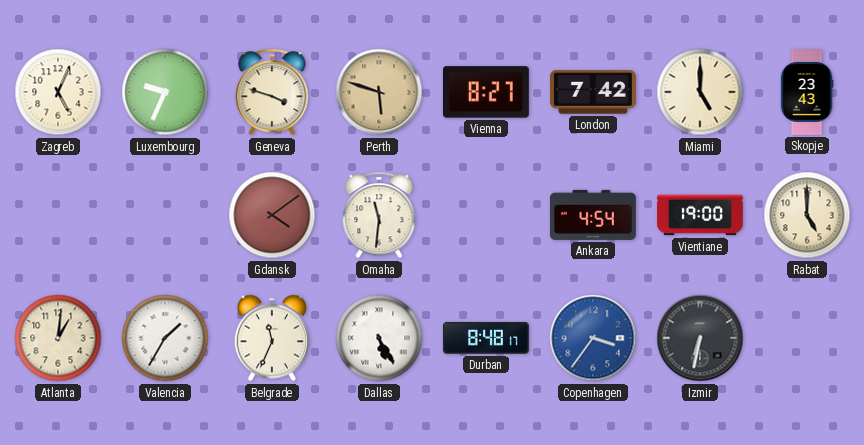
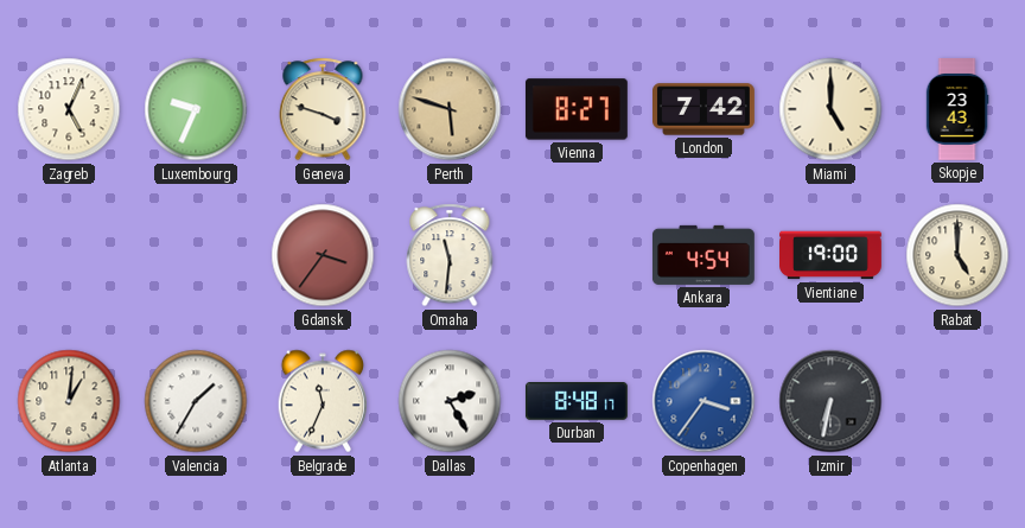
Gdansk: 4:09 -> 3:36 (323, 255)
Dallas: 5:25 -> 2:25 (450, 401)
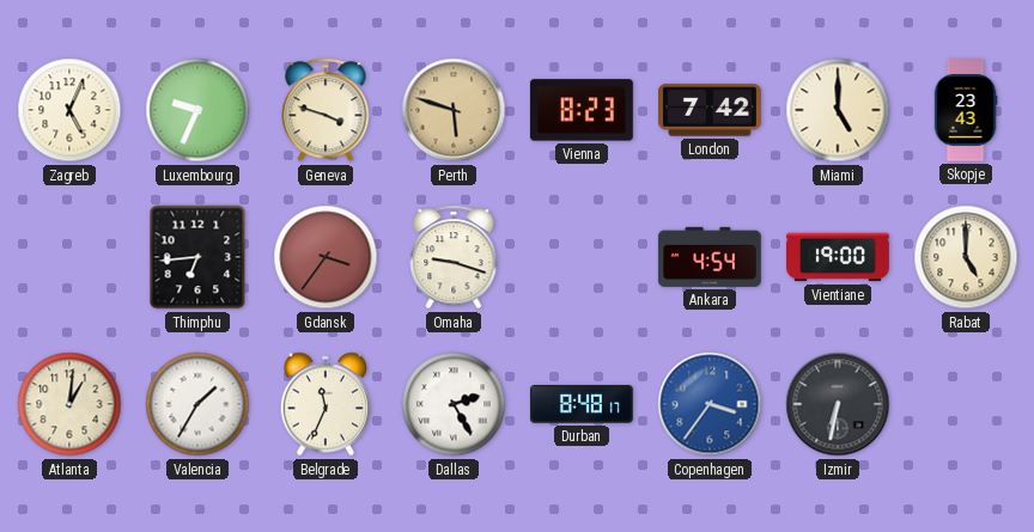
Vienna: 8:27 -> 8:23 (582, 110)
Thimphu: none -> 6:44 (197, 257)
Omaha: 11:31 -> 9:18 (454, 257)
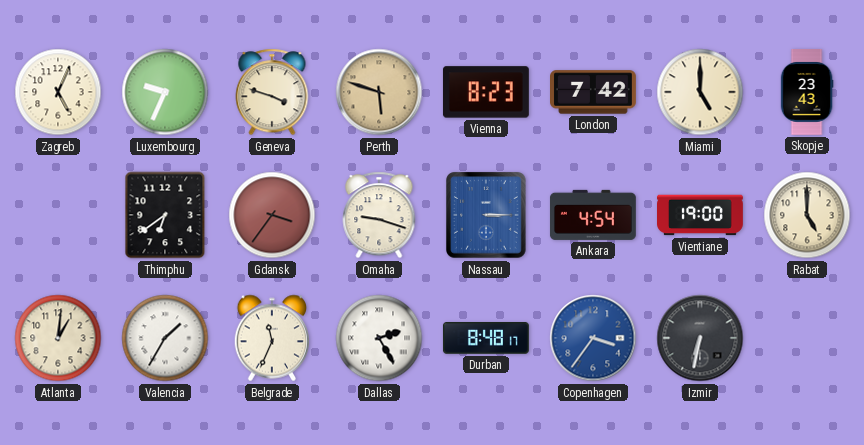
Thimphu: 6:44 -> 6:39 (165, 215)
Nassau: none -> 3:15 (487, 216)
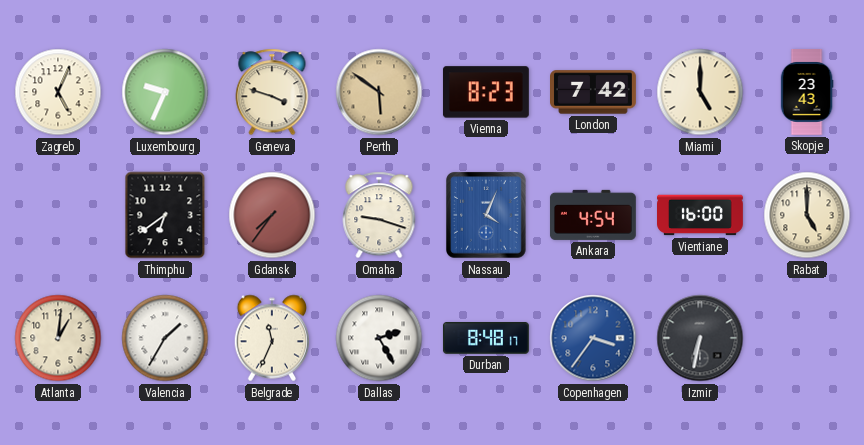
Perth: 5:48 -> 5:51 (379, 92)
Gdansk: 3:36 -> 7:36 (272, 215)
Nassau: 3:15 -> 4:04 (487, 216)
Vientiane: 19:00 -> 16:00 (701, 215)
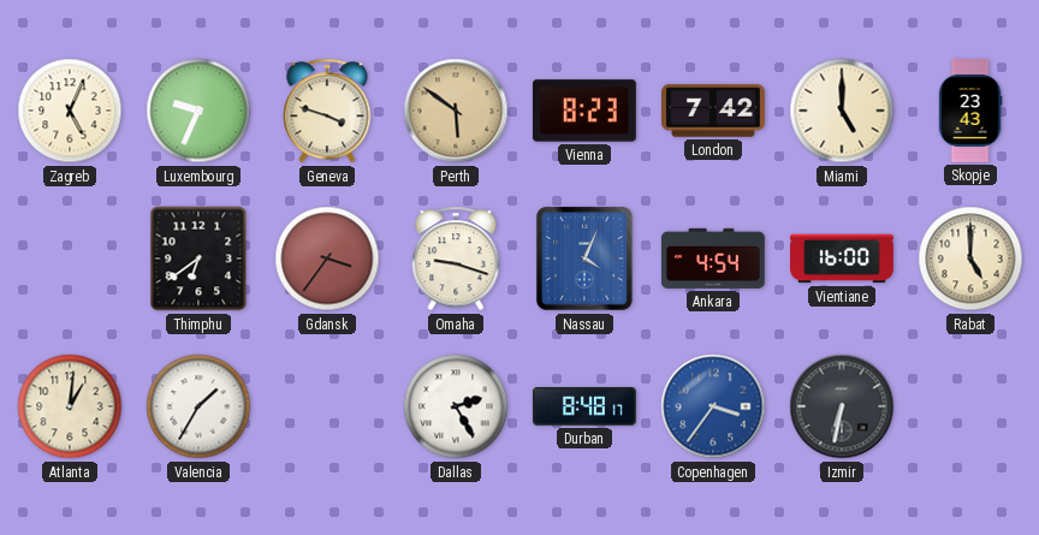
Gdansk: 7:36 -> 3:36 (327, 258)
Belgrade: 11:34 -> none (272, 338)
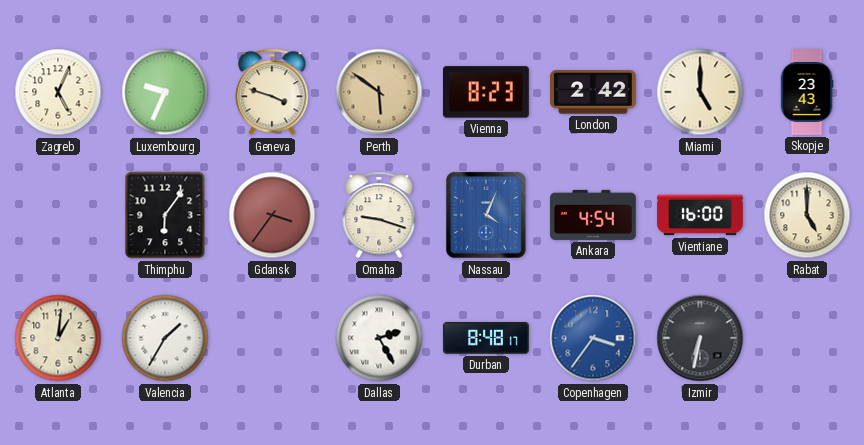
London: 7:42 -> 2:42 (594, 92)
Thimphu: 6:39 -> 6:06 (165, 215)
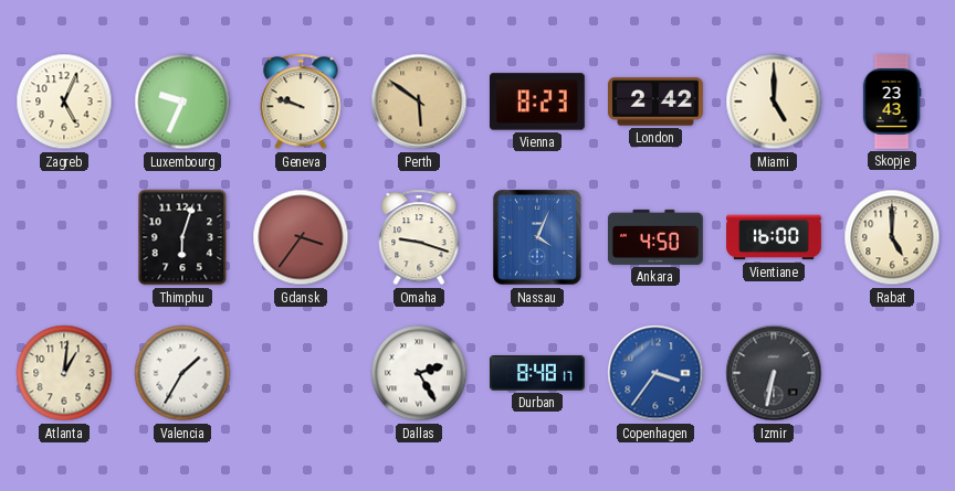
Geneva: 3:48 -> 9:48 (301, 102)
Thimphu: 6:06 -> 6:03 (182, 237)
Ankara: 4:54 -> 4:50 (655, 237)
